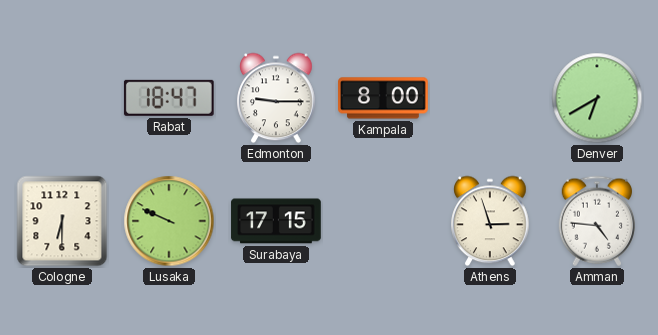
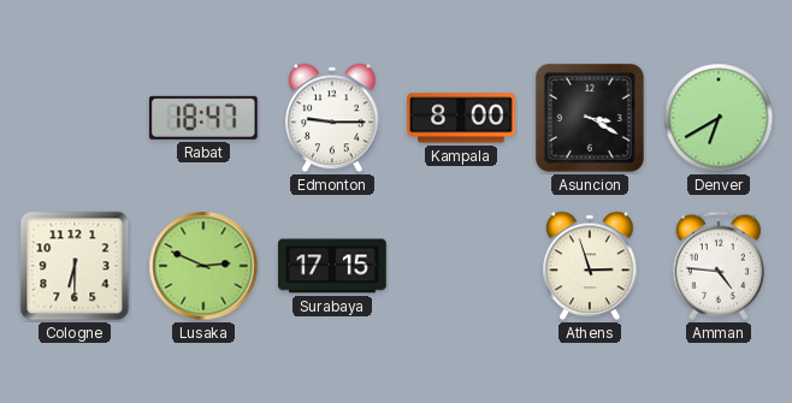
Asuncion: none -> 3:20 (590, 118)
Lusaka: 9:49 -> 2:49 (203, 266)
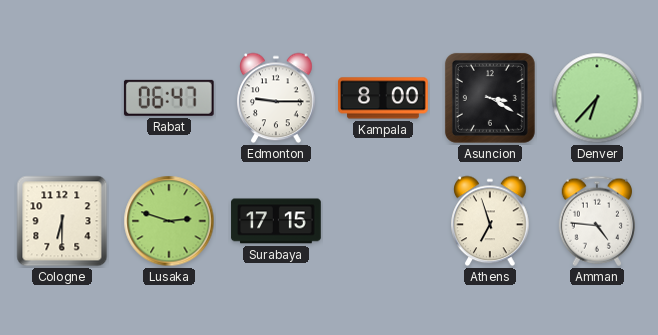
Rabat: 18:47 -> 06:47 (169, 98)
Denver: 6:40 -> 6:37 (597, 98)
Lusaka: 2:49 -> 2:48 (169, 221)
Athens: 2:57 -> 6:57 (490, 221)
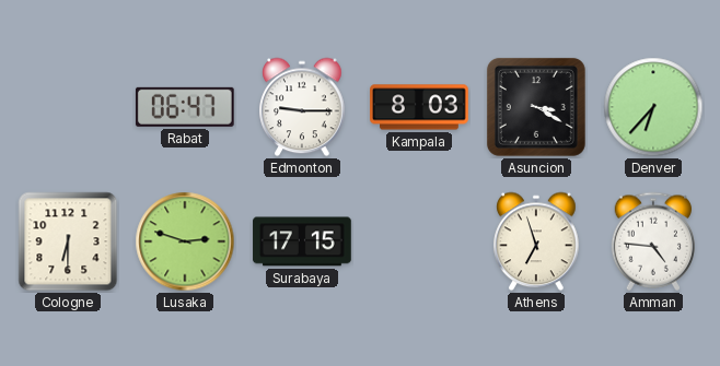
Kampala: 8:00 -> 8:03 (419, 107)
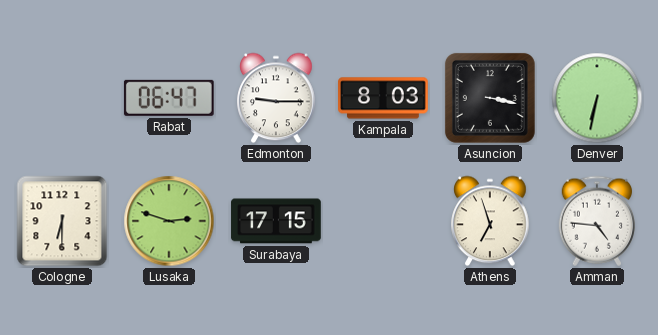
Asuncion: 3:20 -> 3:17 (490, 98)
Denver: 6:37 -> 6:32 (597, 98)
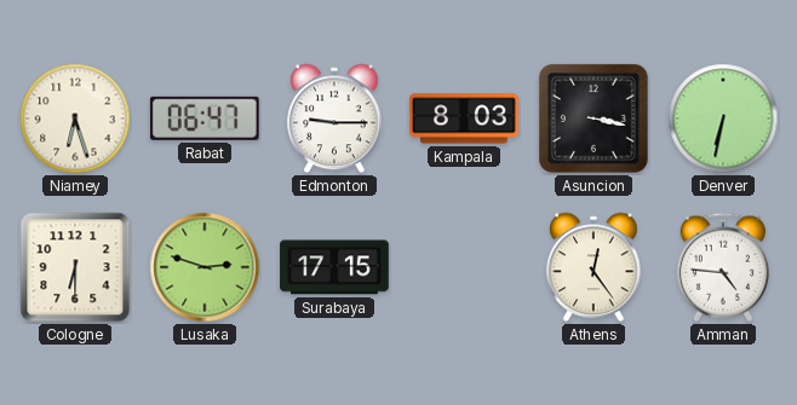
Niamey: none -> 6:27 (75, 118)
Athens: 6:57 -> 12:24 (594, 267)
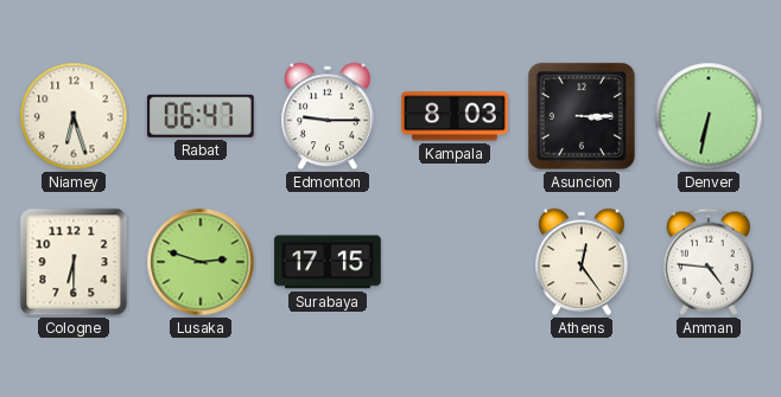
Asuncion: 3:17 -> 3:15 (582, 116)
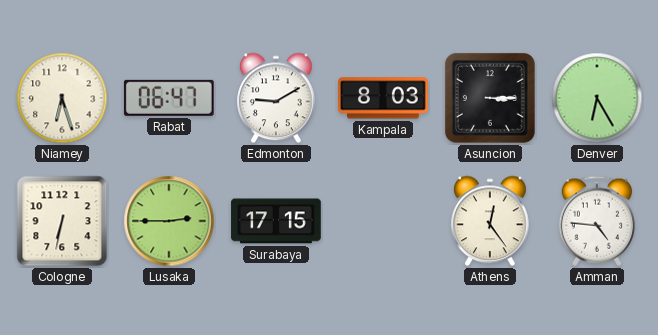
Edmonton: 9:15 -> 9:10 (276, 98)
Denver: 6:32 -> 6:25 (597, 98)
Cologne: 6:30 -> 6:32 (62, 221)
Lusaka: 2:48 -> 2:45 (169, 221)
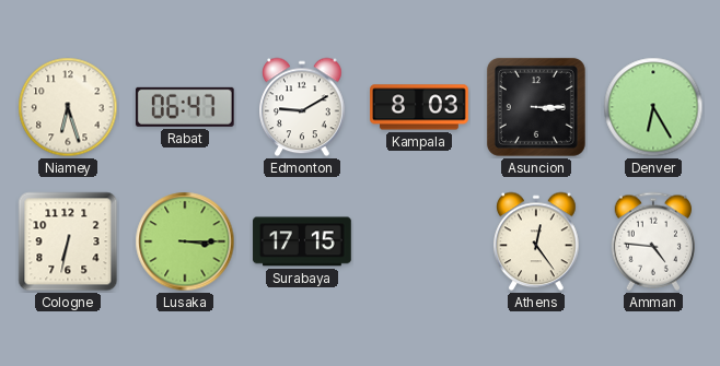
Lusaka: 2:45 -> 3:15 (185, 241)
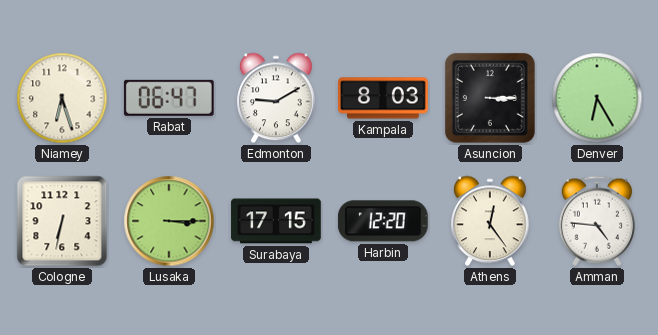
Harbin: none -> 12:20 (383, 221)
